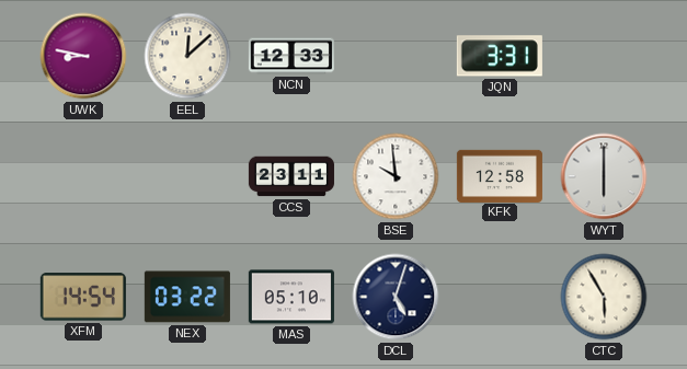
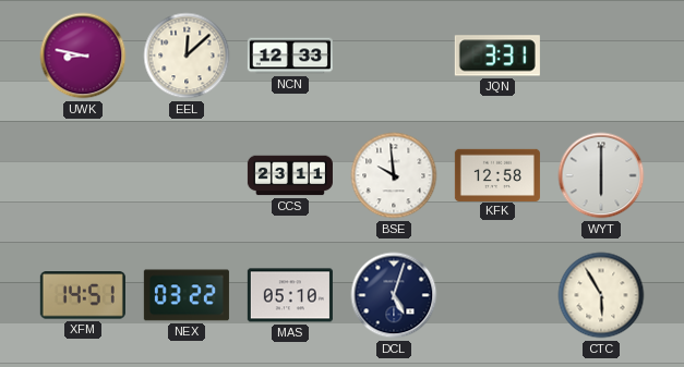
XFM: 14:54 -> 14:51 (83, 295)
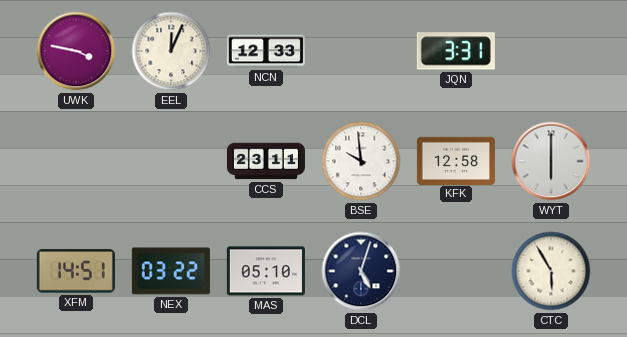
UWK: 8:47 -> 3:47 (76, 51)
EEL: 12:08 -> 12:04 (171, 51)
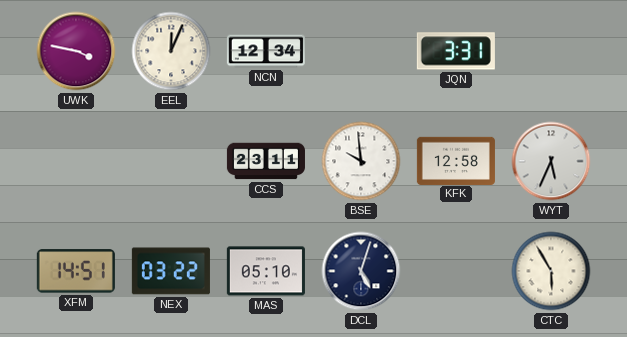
NCN: 12:33 -> 12:34 (266, 51)
WYT: 6:00 -> 5:34 (551, 161)
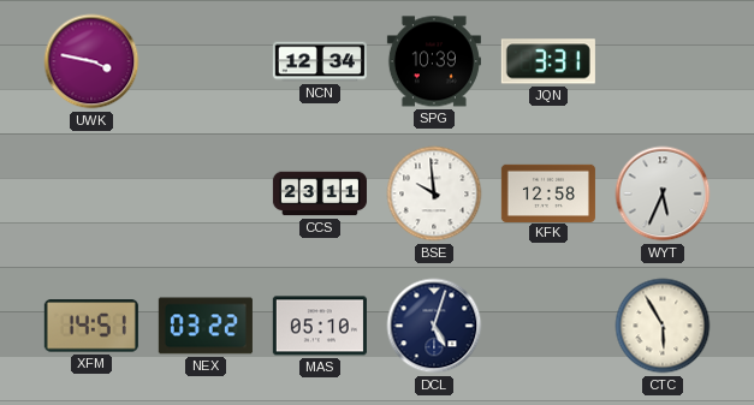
EEL: 12:04 -> none (171, 51)
SPG: none -> 10:39 (434, 61)
